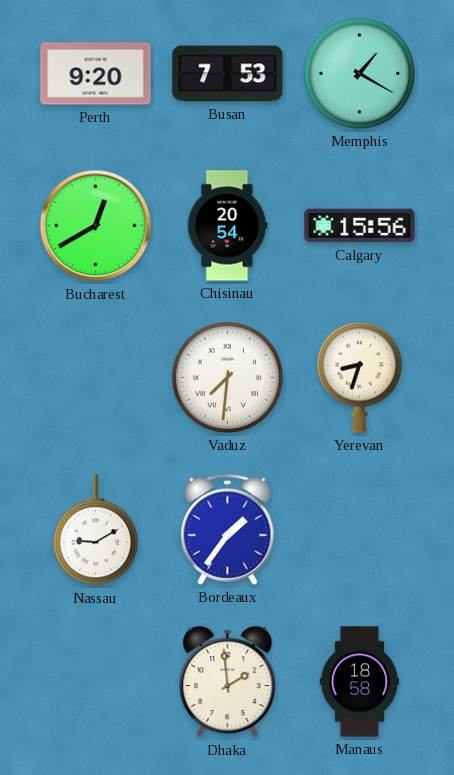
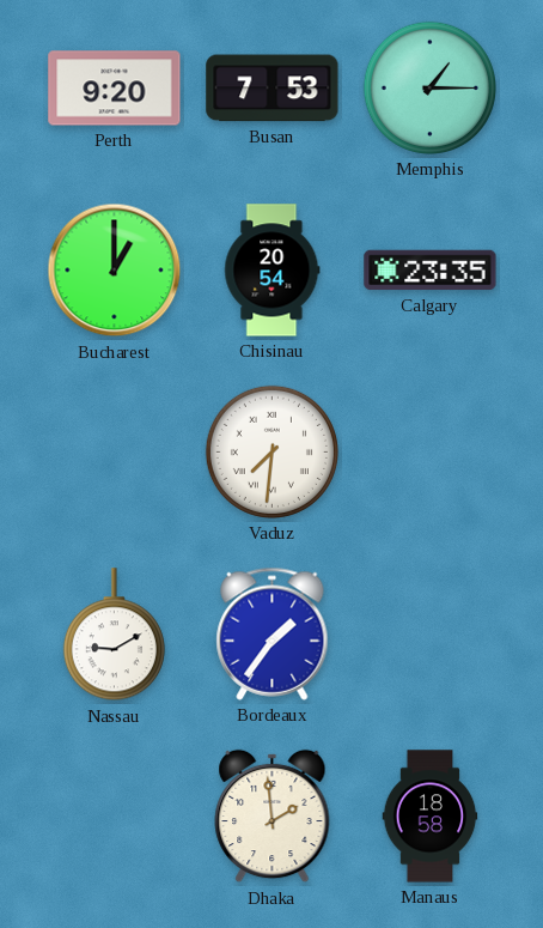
Memphis: 1:20 -> 1:15 (429, 87)
Bucharest: 12:40 -> 1:00 (115, 271)
Calgary: 15:56 -> 23:35 (431, 271)
Yerevan: 8:33 -> none (359, 377)
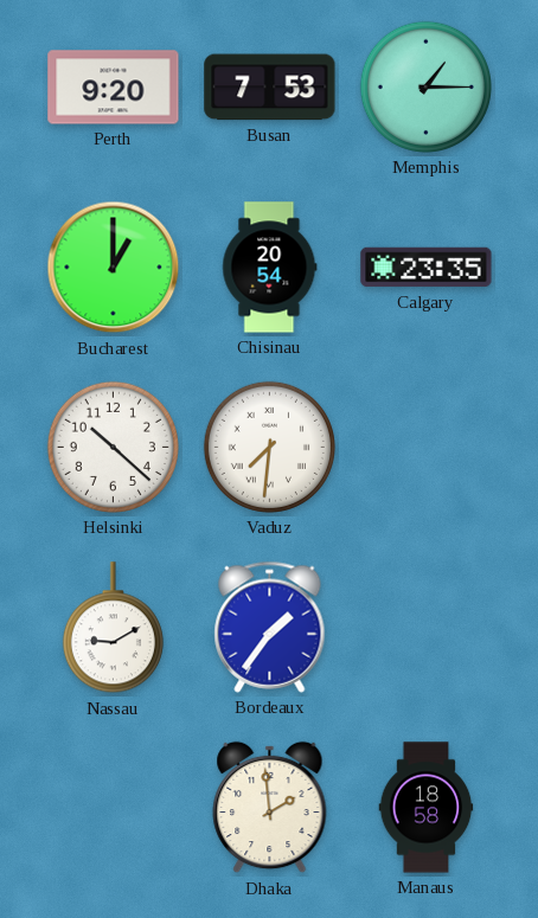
Helsinki: none -> 10:22 (113, 447)
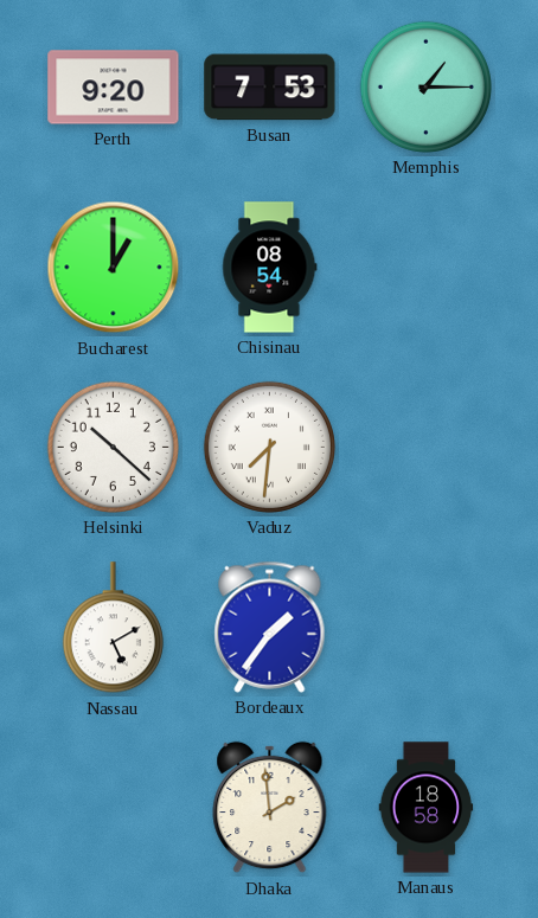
Chisinau: 20:54 -> 08:54 (270, 268)
Calgary: 23:35 -> none (427, 268)
Nassau: 9:10 -> 5:10 (113, 628)
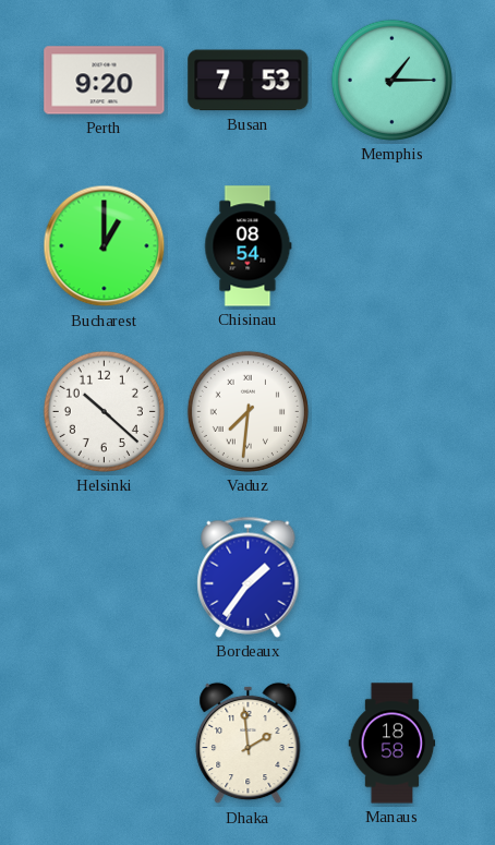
Nassau: 5:10 -> none (113, 628)
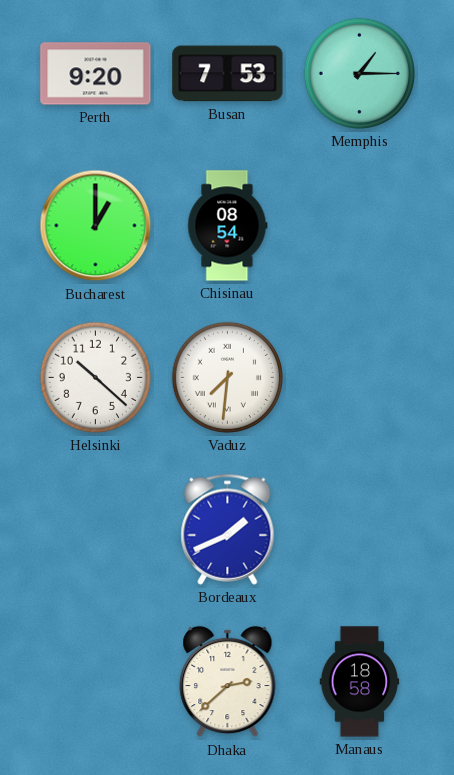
Bordeaux: 1:36 -> 1:41 (228, 529)
Dhaka: 1:59 -> 2:38 (228, 682)
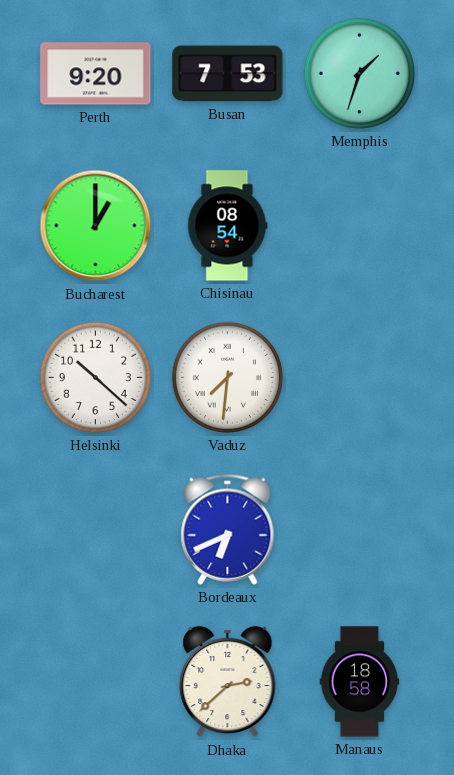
Memphis: 1:15 -> 1:33 (359, 73)
Bordeaux: 1:41 -> 6:41 (228, 529)
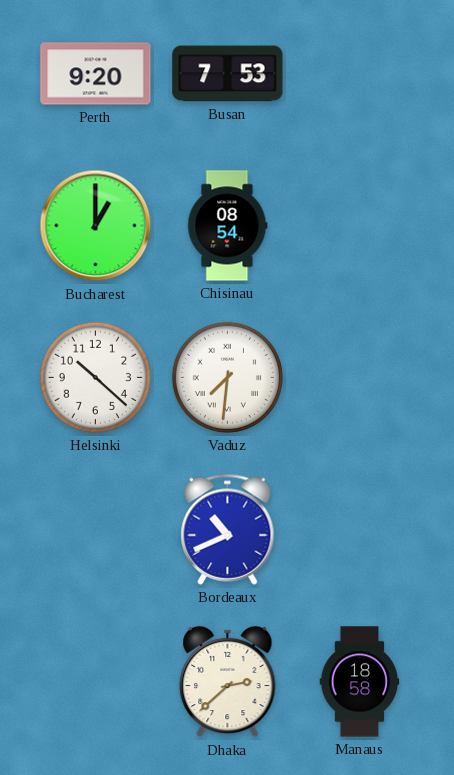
Memphis: 1:33 -> none (359, 73)
Bordeaux: 6:41 -> 10:41 (228, 529)
